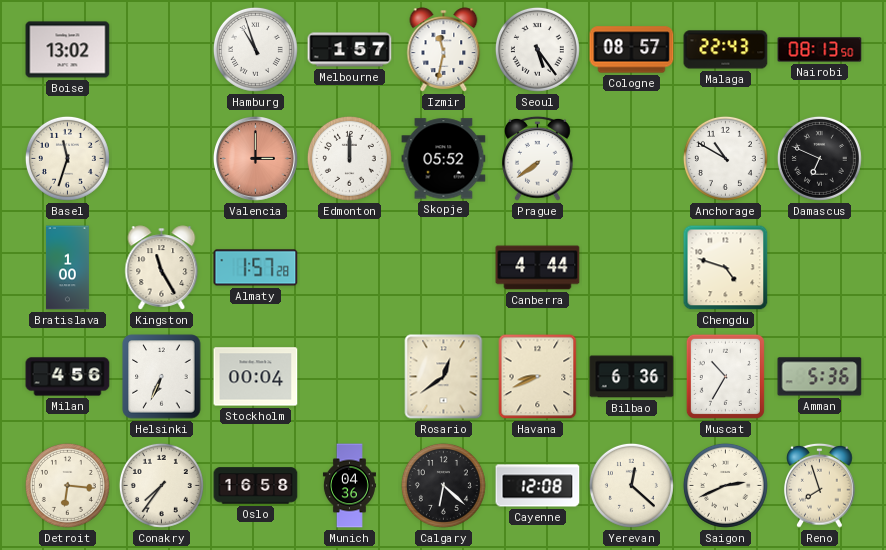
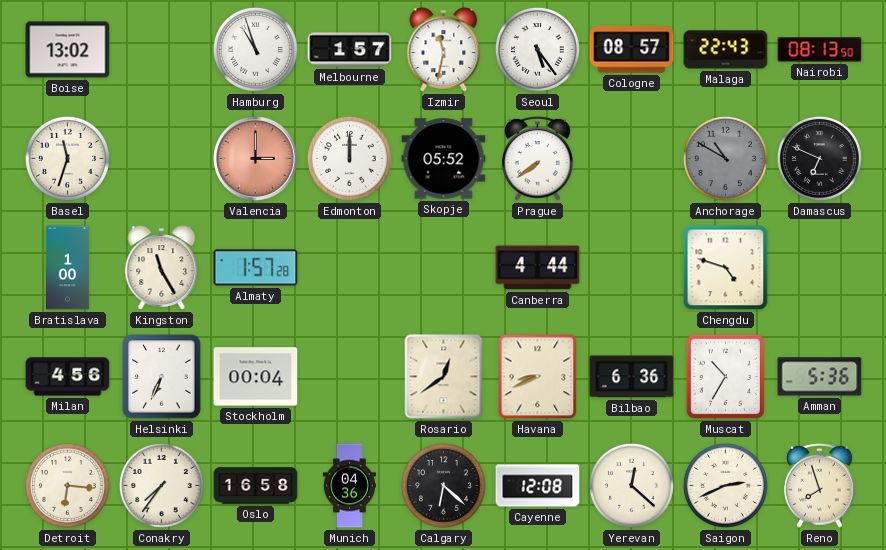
Anchorage dial: white -> grey (725, 158)
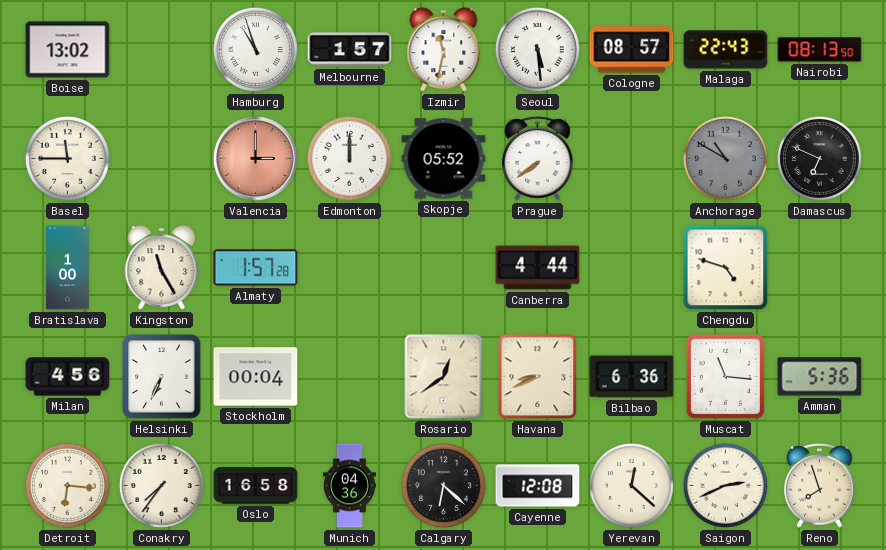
Seoul: 5:24 -> 5:29 (537, 49)
Basel: 11:33 -> 11:45 (67, 158)
Muscat: 10:35 -> 11:16 (725, 376)
